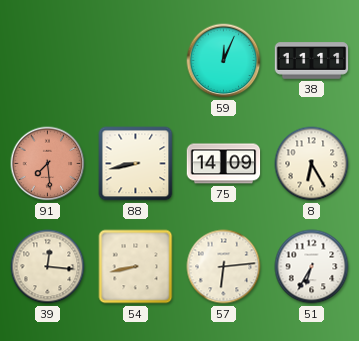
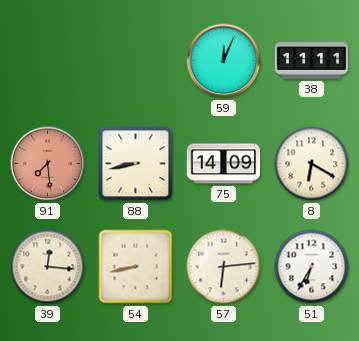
8: 6:25 -> 6:20 (312, 164)
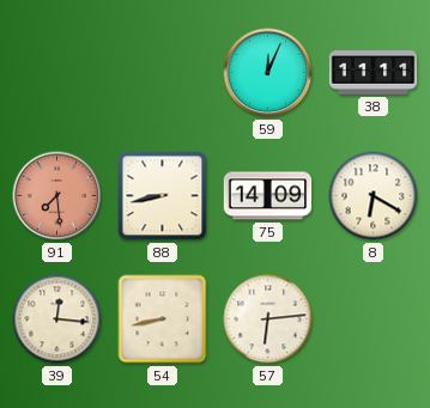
51: 6:35 -> none (312, 267)
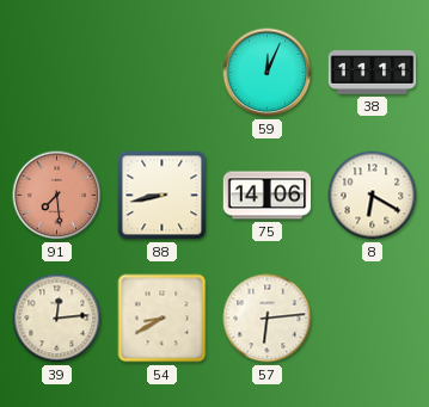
75: 14:09 -> 14:06 (268, 196)
39: 12:16 -> 12:14 (57, 319)
54: 8:43 -> 8:40 (163, 319)
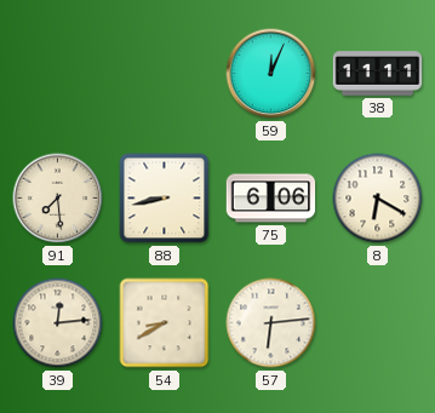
91 dial: salmon -> cream (58, 199)
75: 14:06 -> 6:06 (271, 199)
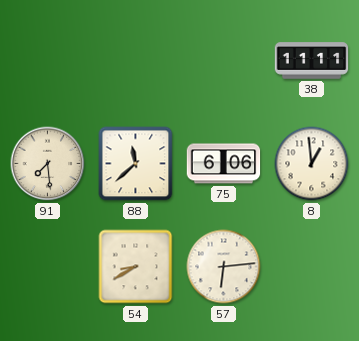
59: 12:04 -> none (271, 74)
88: 8:43 -> 11:38 (136, 164)
8: 6:20 -> 12:59 (312, 164)
39: 12:14 -> none (58, 323)
